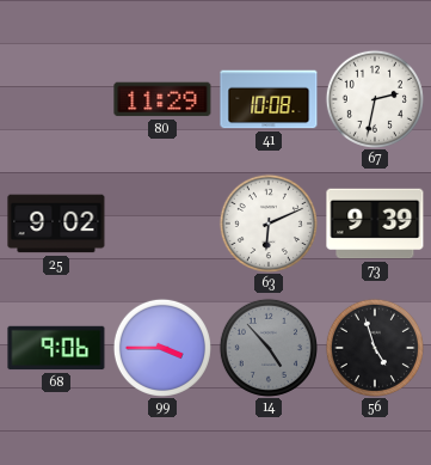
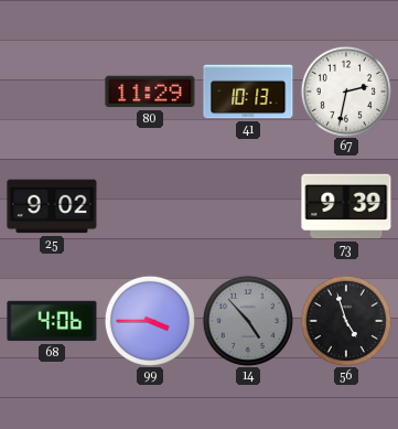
41: 10:08 -> 10:13 (248, 92)
63: 6:11 -> none (269, 224)
68: 9:06 -> 4:06 (52, 321)
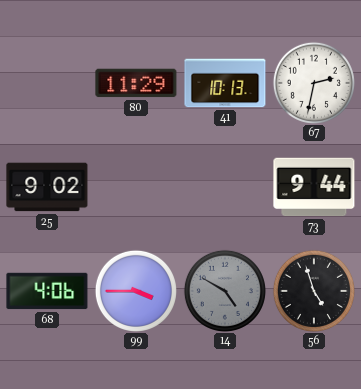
73: 9:39 -> 9:44 (314, 187)
14: 4:53 -> 4:50 (225, 291)
